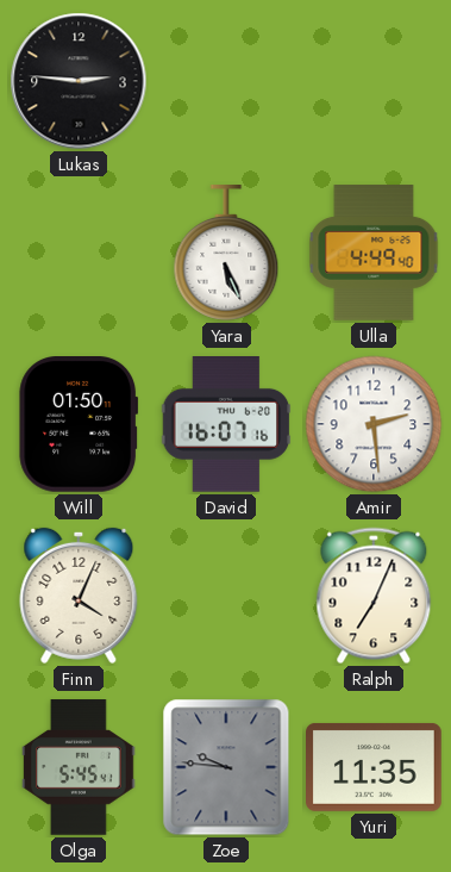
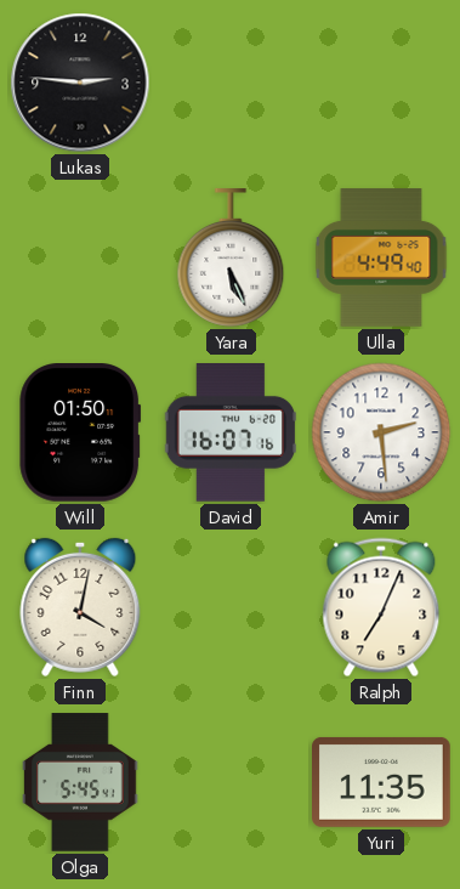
Finn: 4:04 -> 4:02 (80, 607)
Zoe: 9:46 -> none (226, 767)
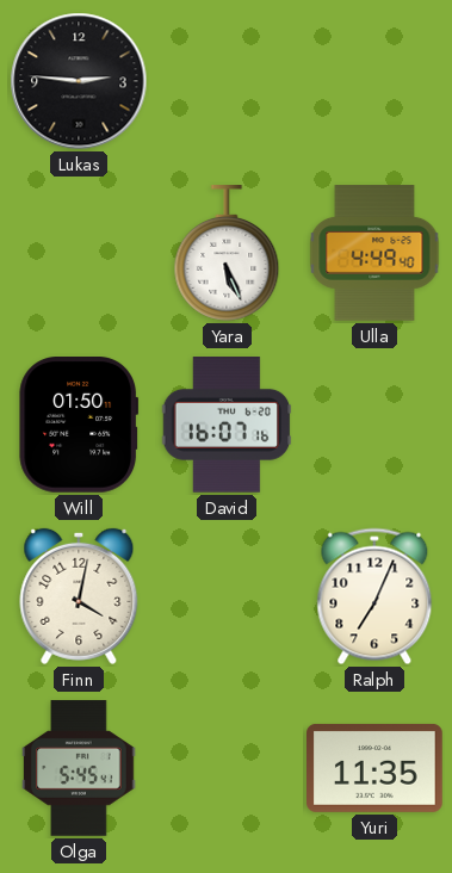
Amir: 2:29 -> none (381, 432)
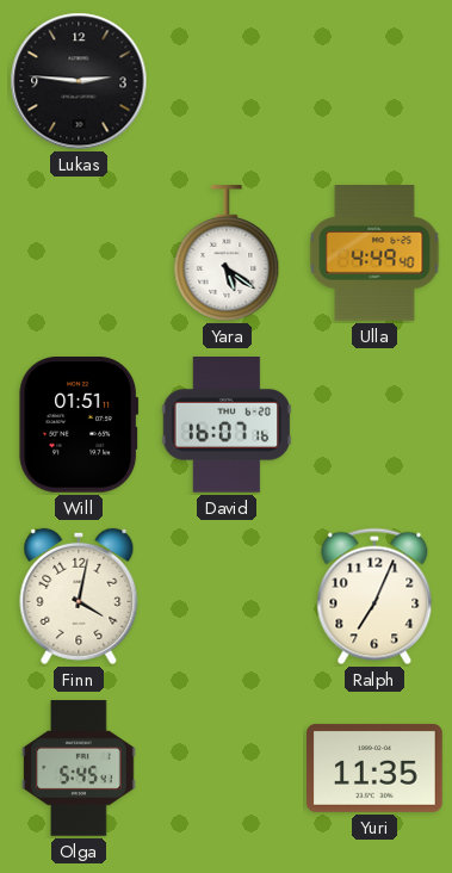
Yara: 5:26 -> 5:21 (227, 253)
Will: 01:50 -> 01:51 (79, 426)
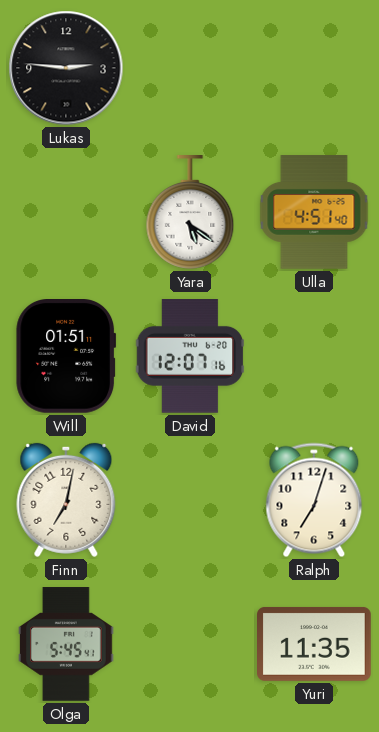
Ulla: 4:49 -> 4:51 (314, 212)
David: 16:07 -> 12:07 (190, 357)
Finn: 4:02 -> 7:02 (66, 500)
Ralph: 7:04 -> 7:03 (314, 500)
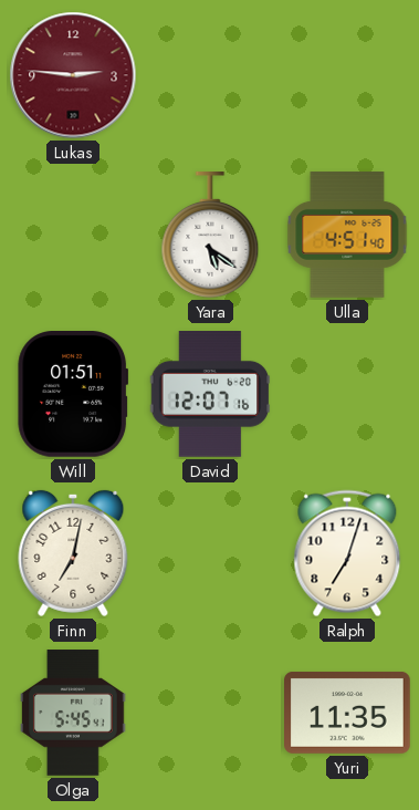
Lukas dial: black -> burgundy (73, 75)
